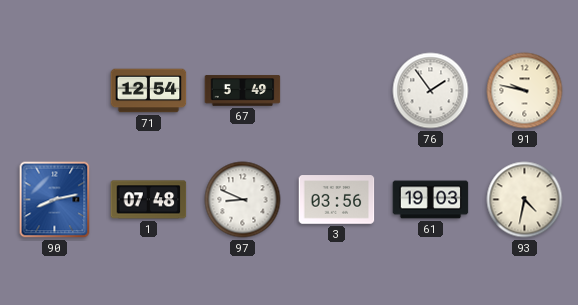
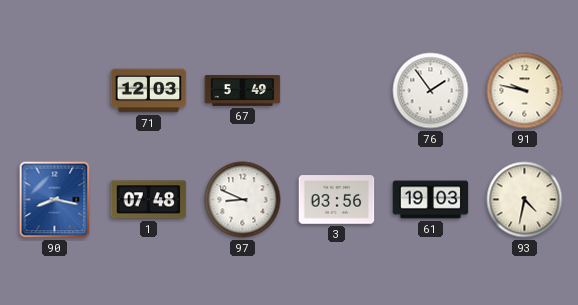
71: 12:54 -> 12:03 (149, 91)
90: 8:13 -> 8:17 (55, 200)
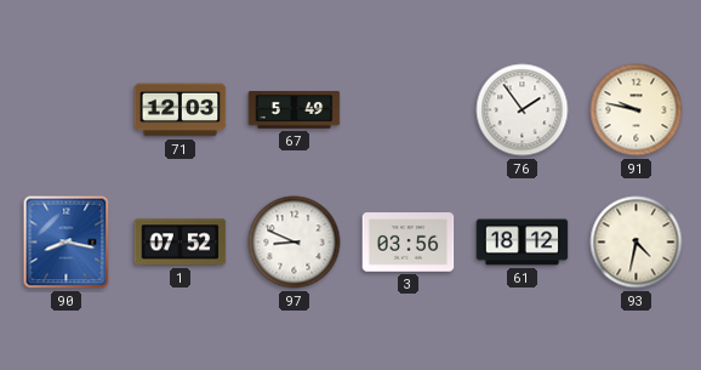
1: 07:48 -> 07:52 (181, 243)
61: 19:03 -> 18:12 (523, 243)
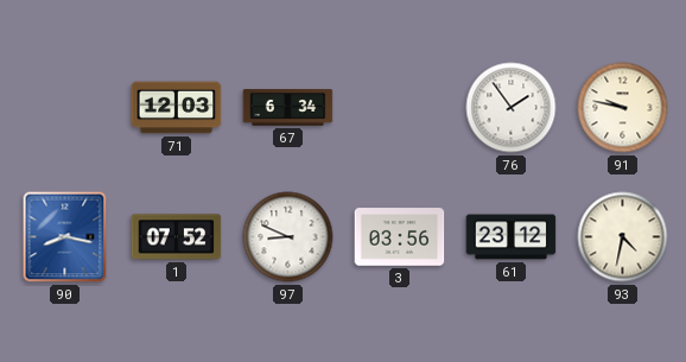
67: 5:49 -> 6:34 (288, 108)
61: 18:12 -> 23:12 (512, 237)
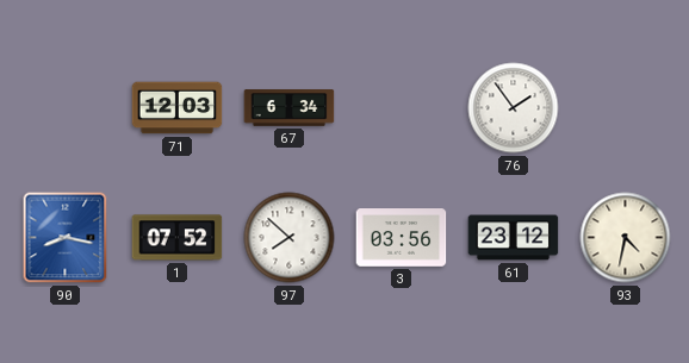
91: 9:47 -> none (623, 108)
97: 8:49 -> 7:52 (290, 238)
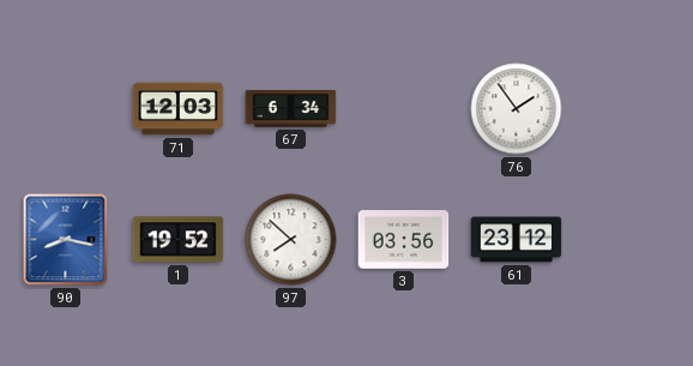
1: 07:52 -> 19:52 (179, 240)
93: 4:32 -> none (626, 238)
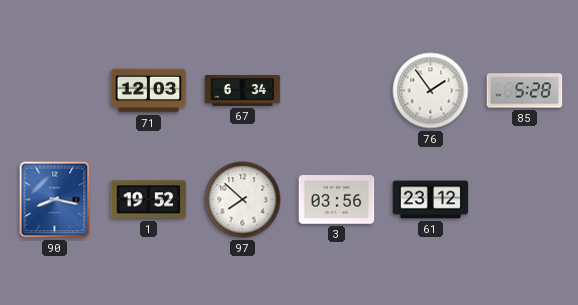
85: none -> 5:28 (525, 91)
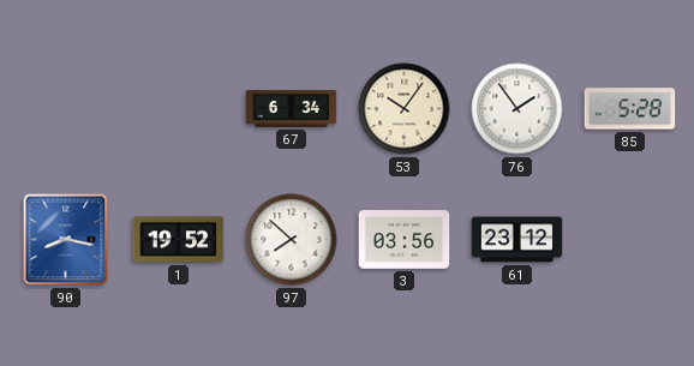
71: 12:03 -> none (149, 91)
53: none -> 10:06 (405, 109)
